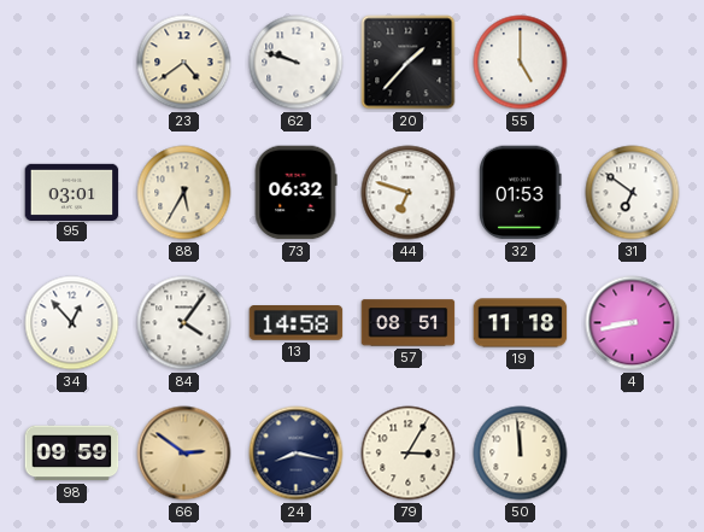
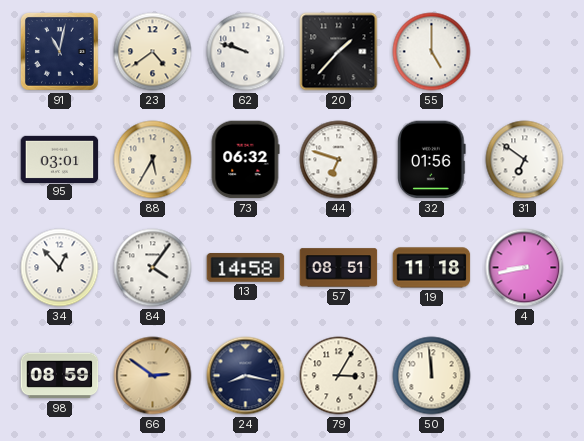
91: none -> 11:02 (59, 51)
32: 01:53 -> 01:56 (432, 160)
98: 09:59 -> 08:59 (60, 376)
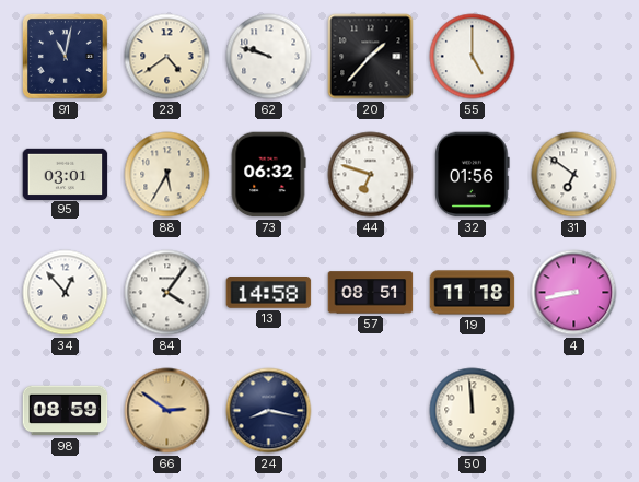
79: 3:05 -> none (339, 376)
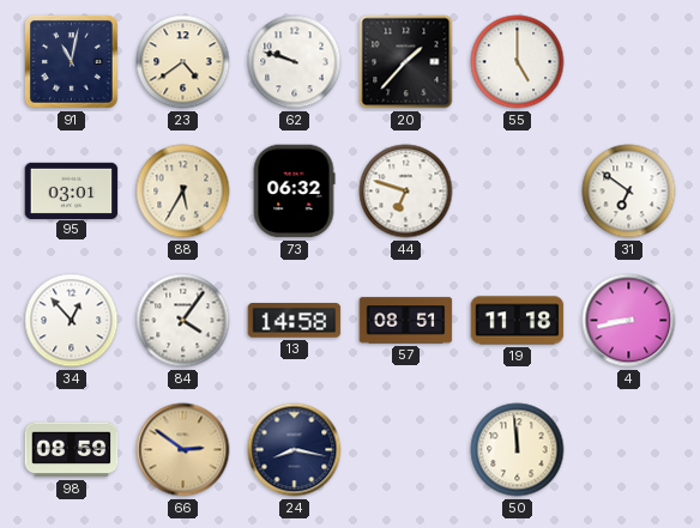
32: 01:56 -> none (473, 175)
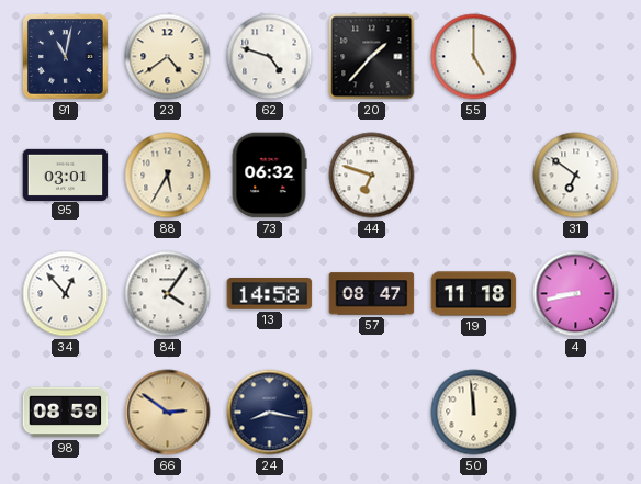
62: 9:48 -> 4:48 (270, 57)
57: 08:51 -> 08:47 (372, 294)
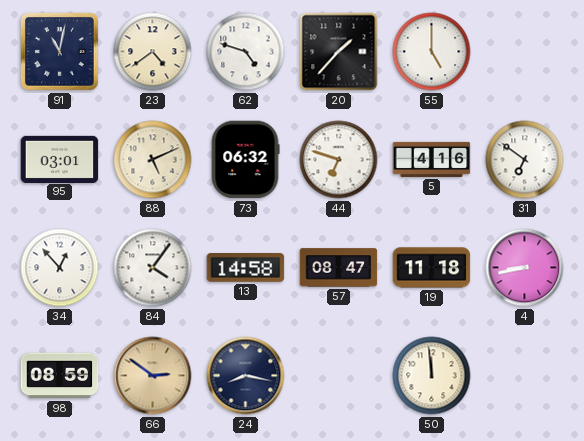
88: 5:35 -> 5:11 (153, 160)
5: none -> 4:16 (432, 159)
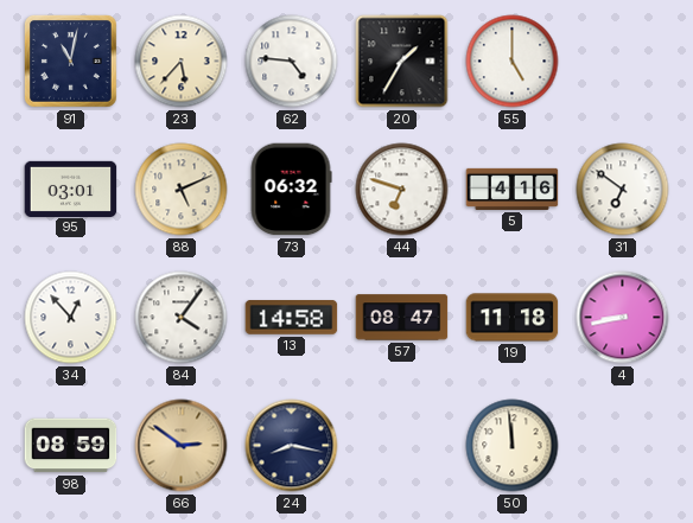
23: 4:39 -> 5:37 (182, 62)
62: 4:48 -> 4:46 (292, 62)
20: 1:37 -> 1:35 (402, 62)
